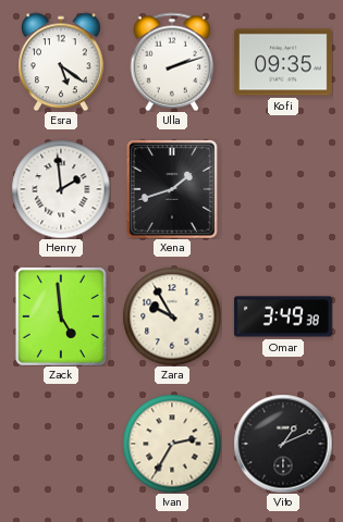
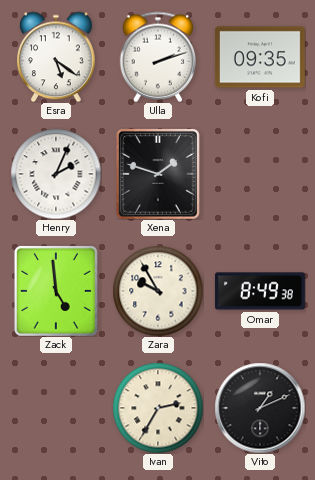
Henry: 1:59 -> 2:04 (56, 174)
Xena: 1:42 -> 1:48 (158, 174)
Omar: 3:49 -> 8:49 (260, 291)
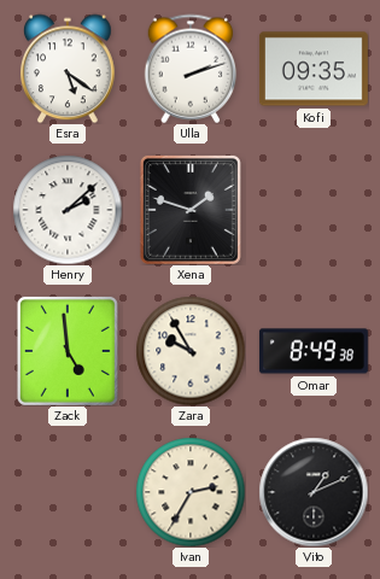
Henry: 2:04 -> 2:08 (68, 210)
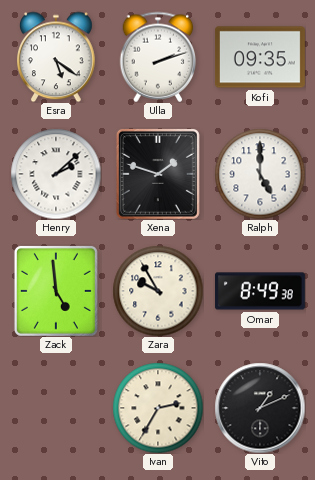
Ralph: none -> 5:00 (260, 174)
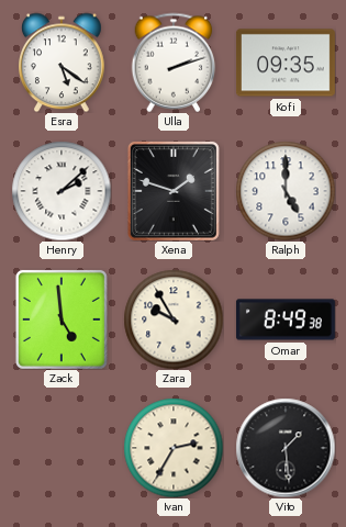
Vito: 1:11 -> 1:29 (286, 448)
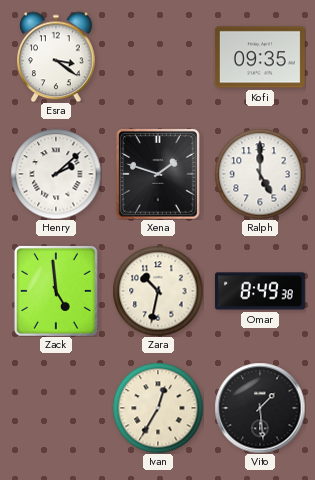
Esra: 5:21 -> 3:21 (57, 57)
Ulla: 2:12 -> none (174, 63)
Zara: 9:55 -> 10:32 (158, 291)
Ivan: 2:35 -> 12:35 (158, 408)
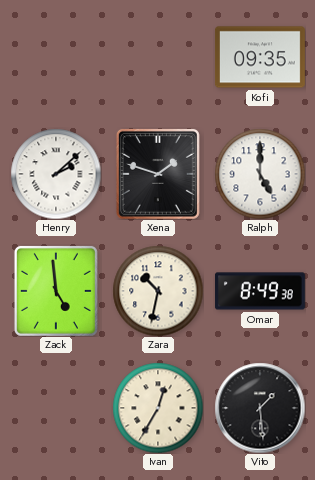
Esra: 3:21 -> none (57, 57)
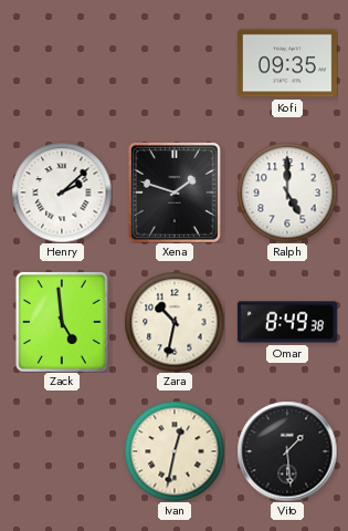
Ivan: 12:35 -> 12:32 (175, 451)
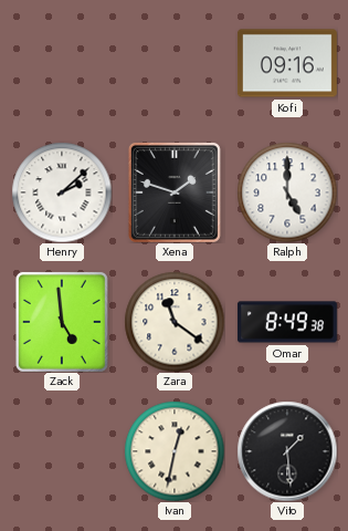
Kofi: 09:35 -> 09:16 (287, 63)
Zara: 10:32 -> 11:21 (175, 322)
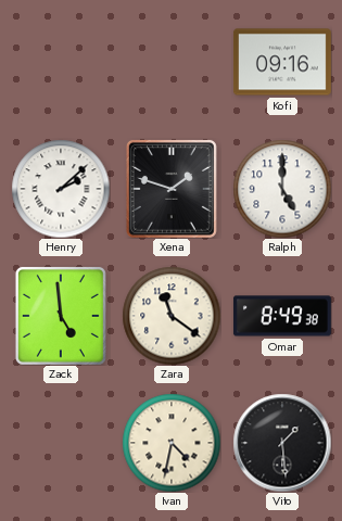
Ivan: 12:32 -> 4:32 (172, 443)
